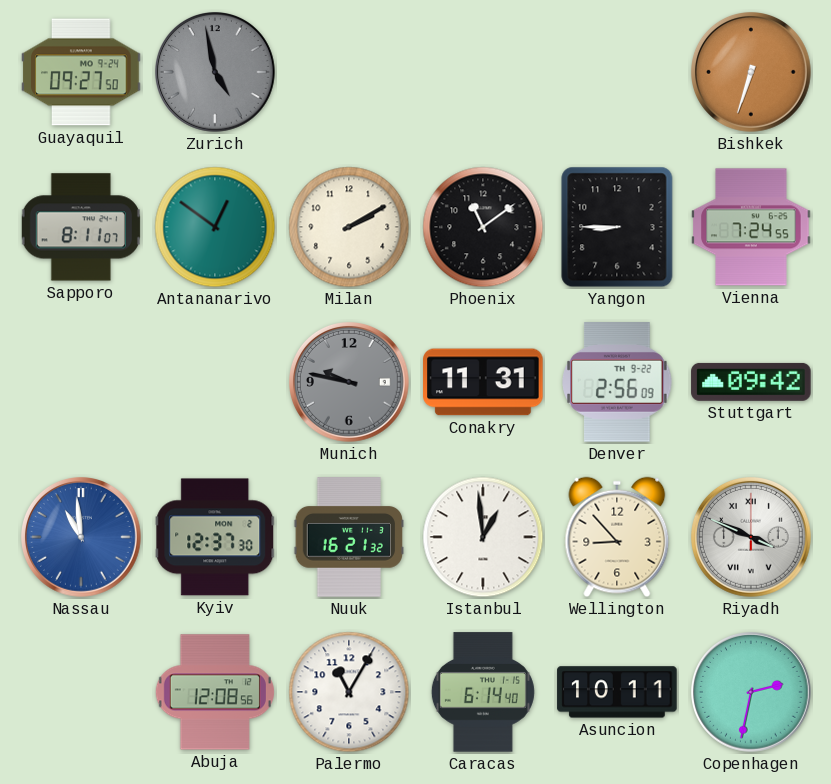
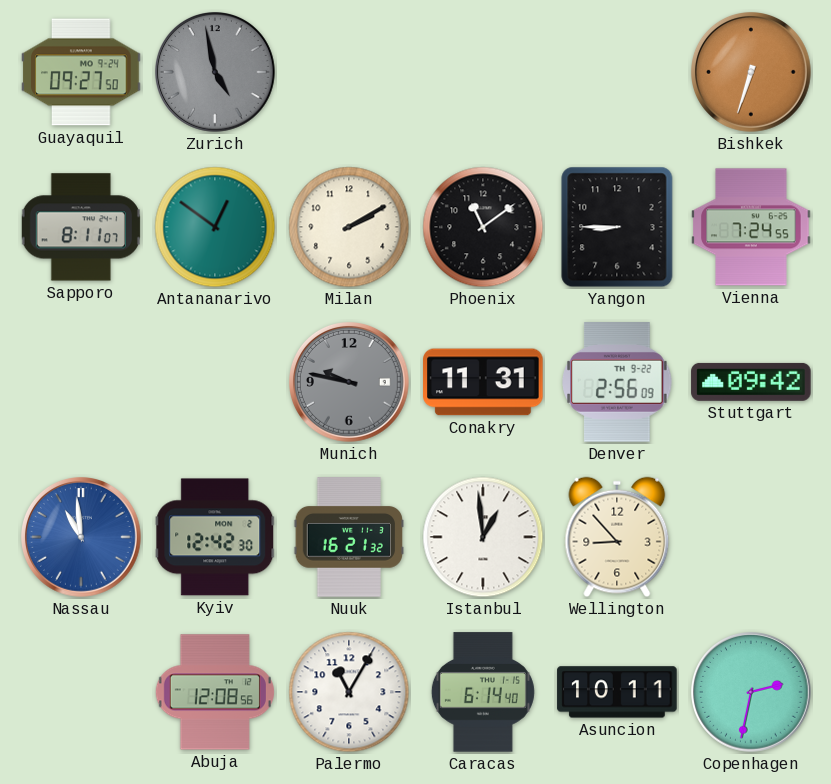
Kyiv: 12:37 -> 12:42 (215, 537)
Riyadh: 3:49 -> none (752, 538)
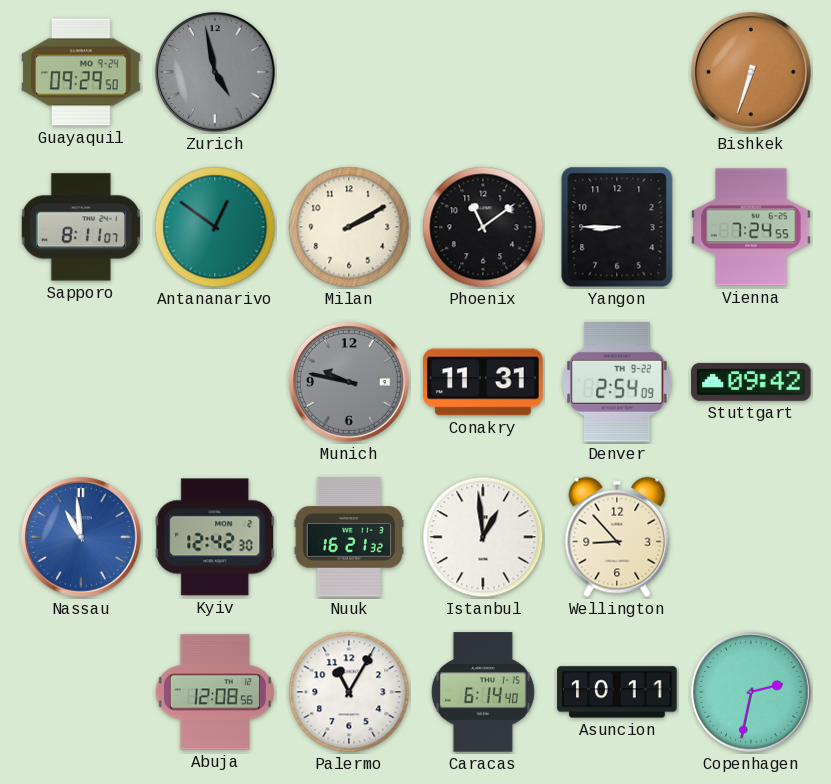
Guayaquil: 09:27 -> 09:29 (81, 72)
Denver: 2:56 -> 2:54 (617, 382)
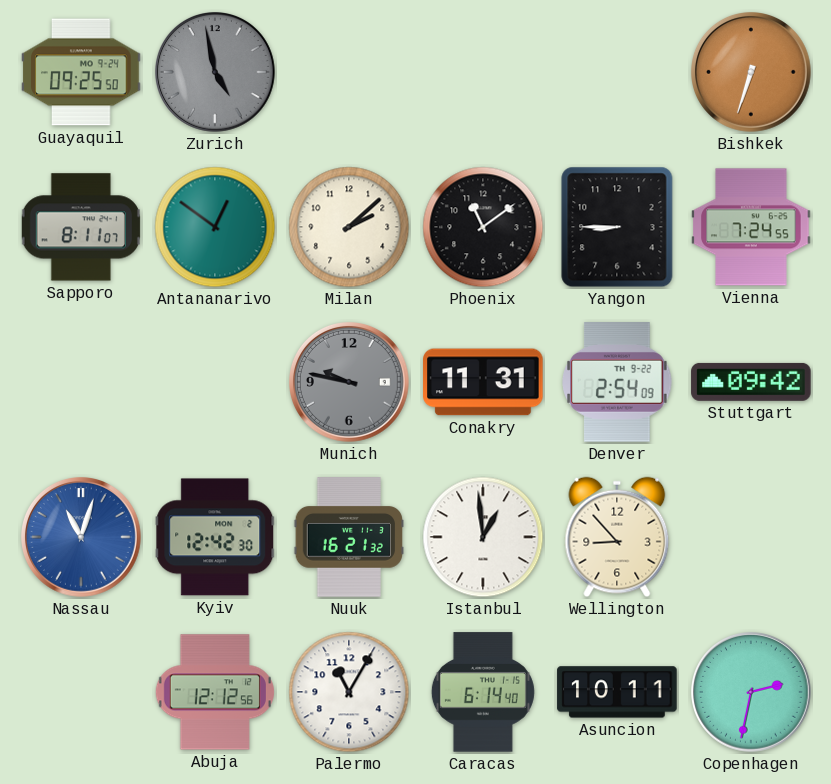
Guayaquil: 09:29 -> 09:25 (81, 72)
Milan: 2:10 -> 2:08 (349, 227)
Nassau: 10:59 -> 11:03 (82, 538)
Abuja: 12:08 -> 12:12 (215, 692)
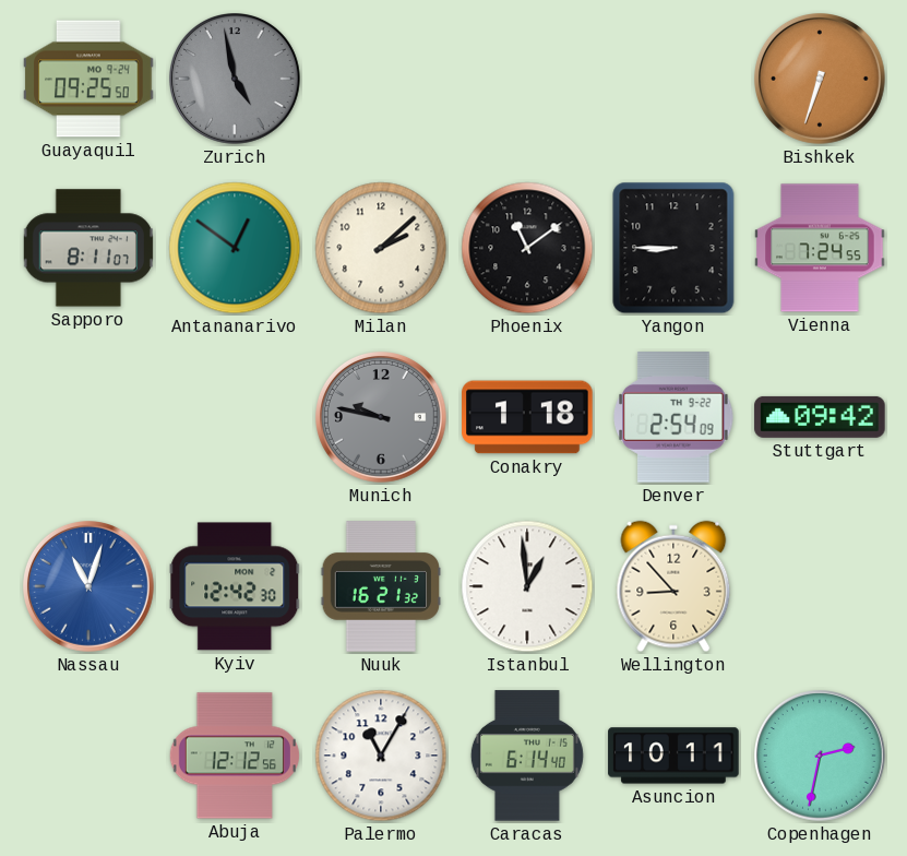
Conakry: 11:31 -> 1:18 (527, 417)
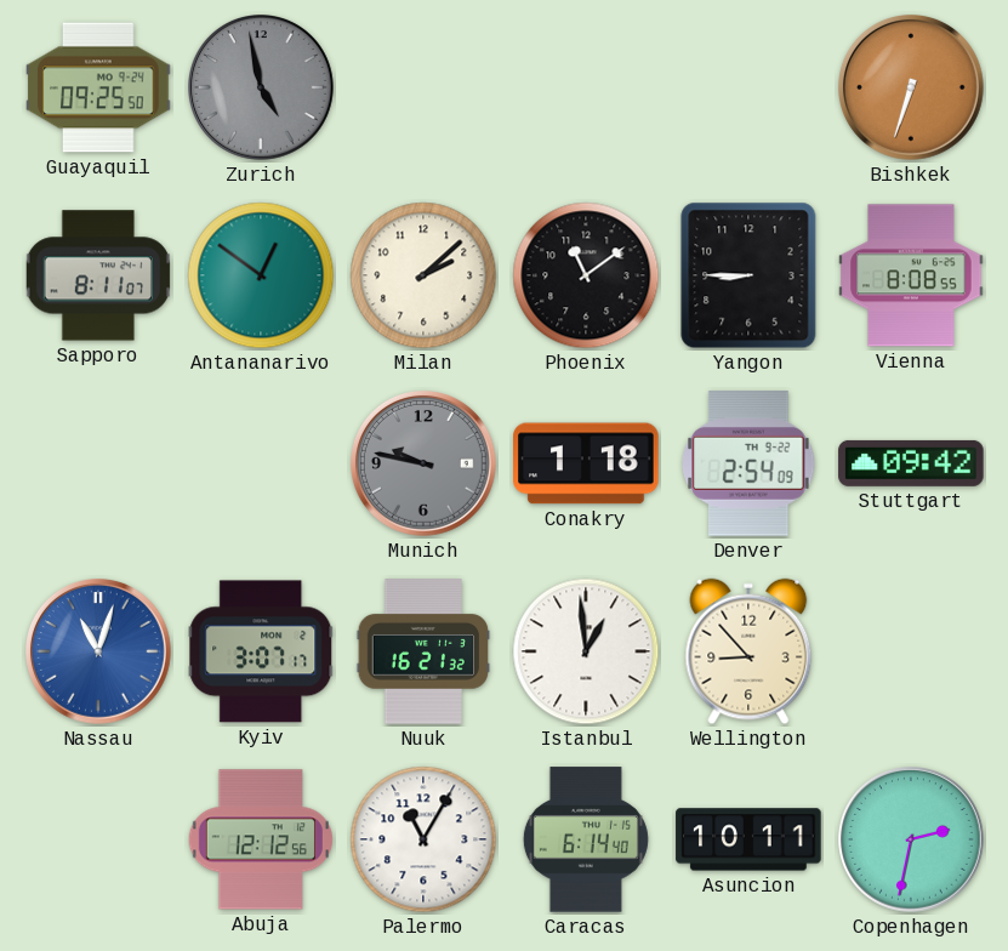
Vienna: 7:24 -> 8:08 (911, 275)
Kyiv: 12:42 -> 3:07 (261, 651)
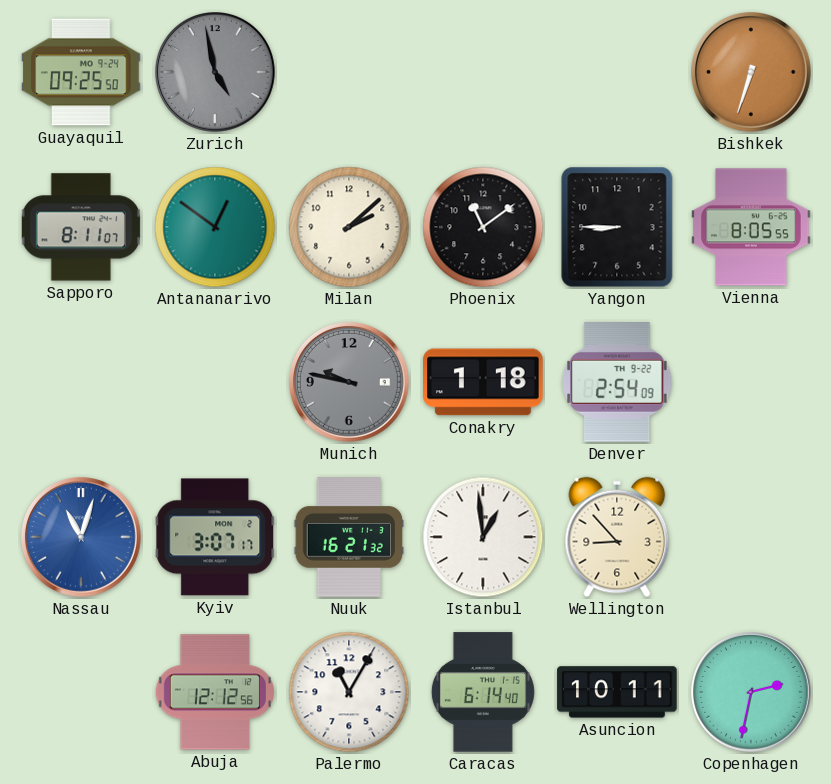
Vienna: 8:08 -> 8:05 (751, 227)
Stuttgart: 09:42 -> none (911, 463)
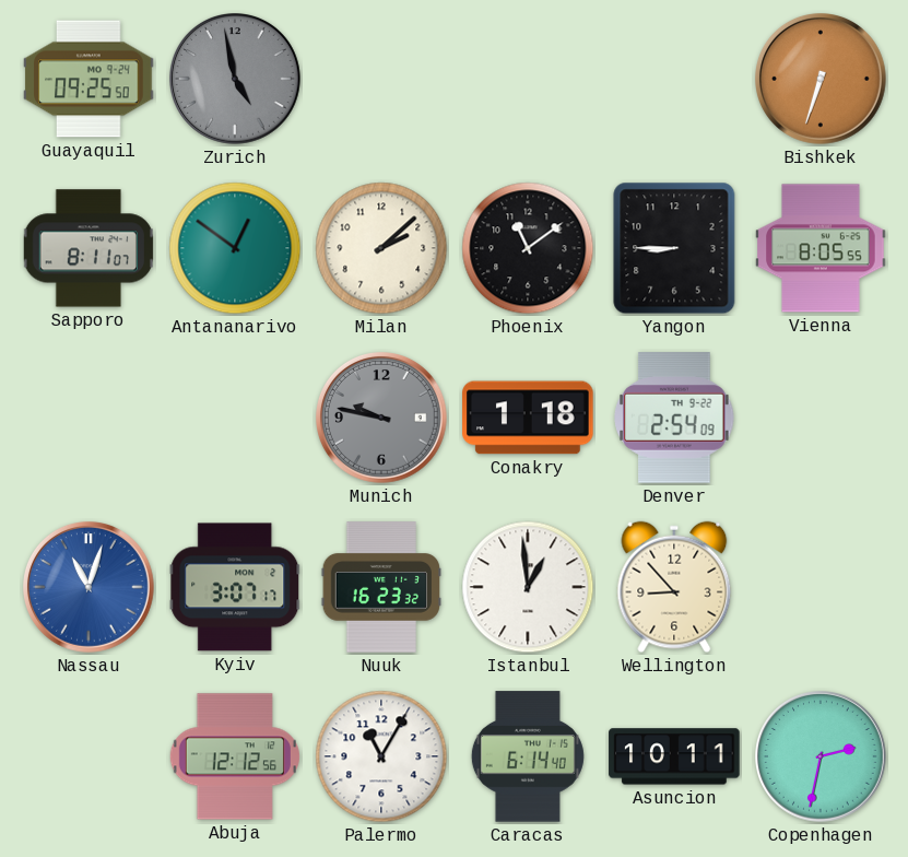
Nuuk: 16:21 -> 16:23 (380, 587)
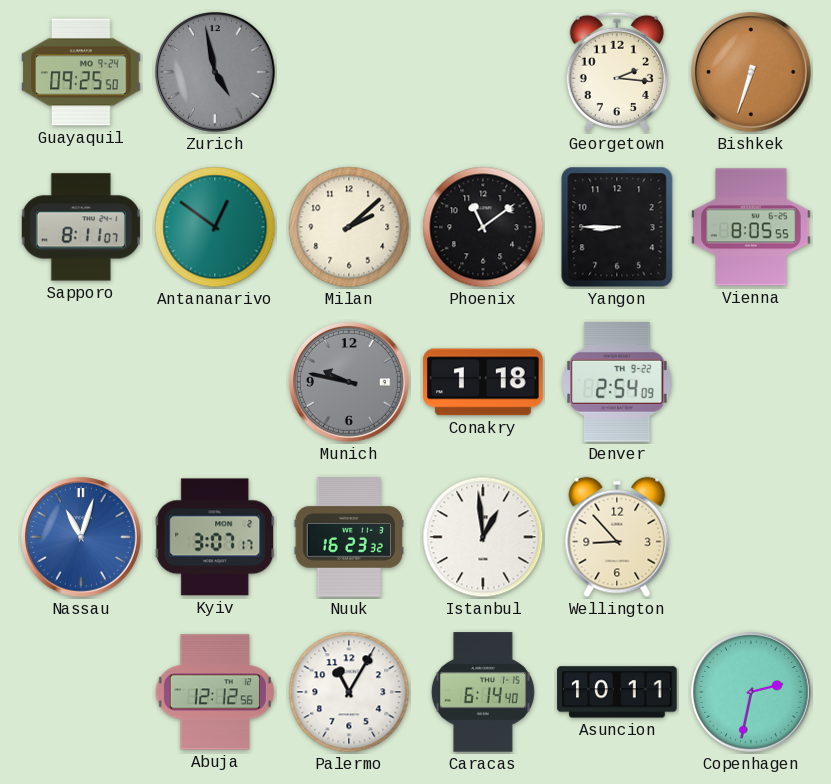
Georgetown: none -> 2:16 (617, 72)
